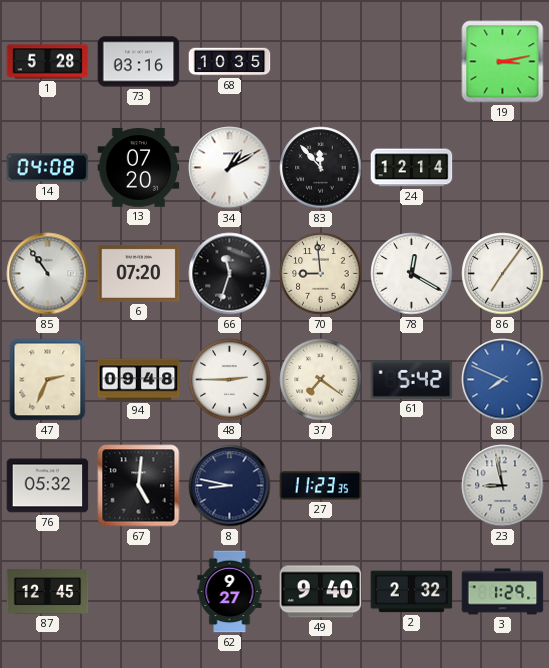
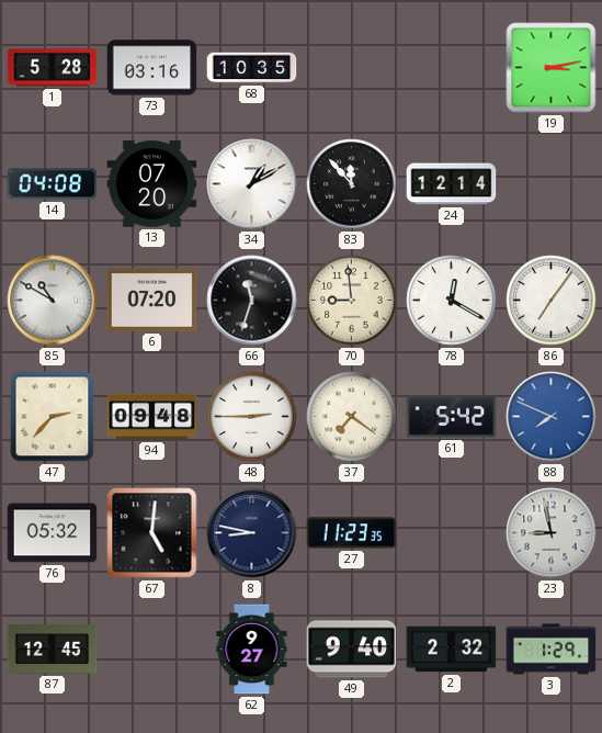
85: 10:54 -> 10:50 (53, 301)
47: 2:34 -> 2:37 (53, 417)
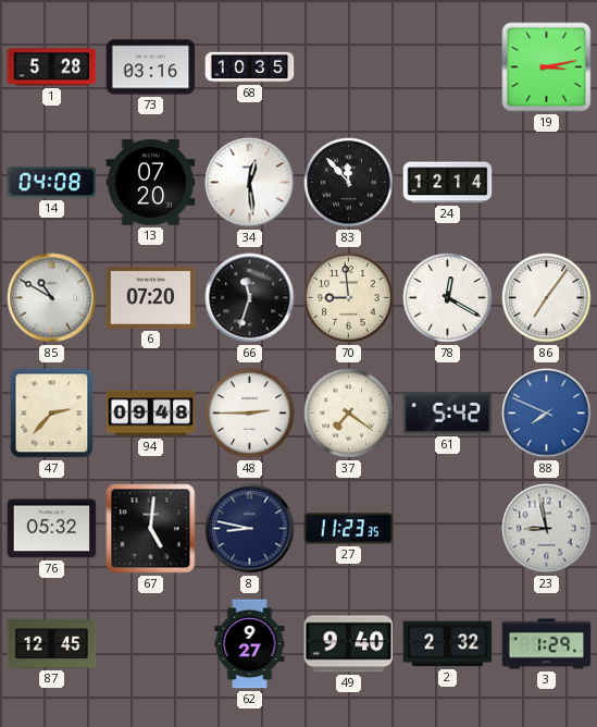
34: 1:10 -> 12:29 (250, 183)
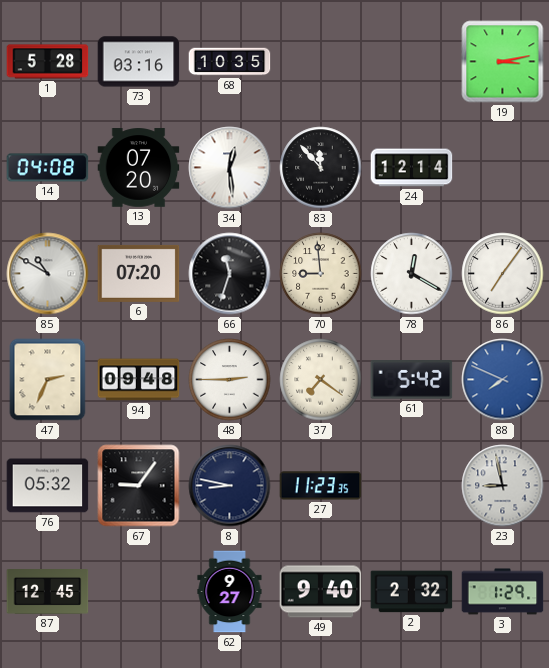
47: 2:37 -> 2:34 (48, 380)
67: 5:01 -> 9:06 (139, 486)
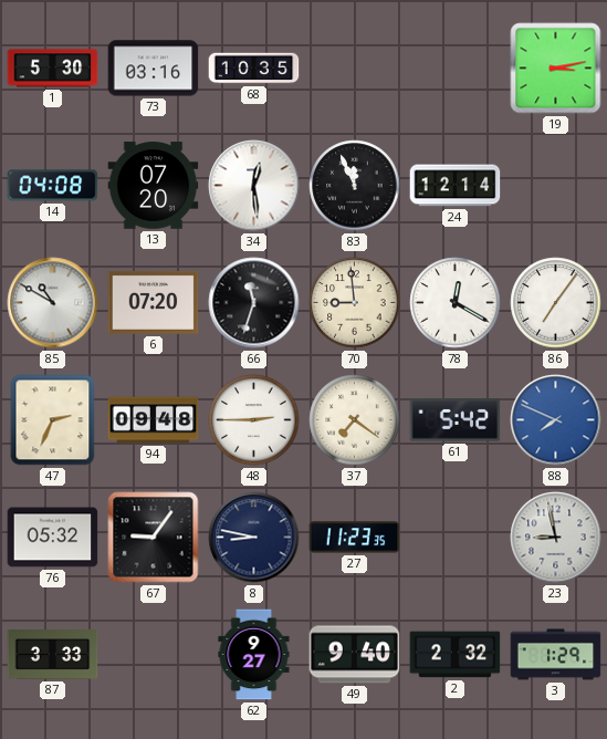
1: 5:28 -> 5:30 (53, 69)
83: 11:53 -> 11:56 (355, 186)
87: 12:45 -> 3:33 (53, 655)
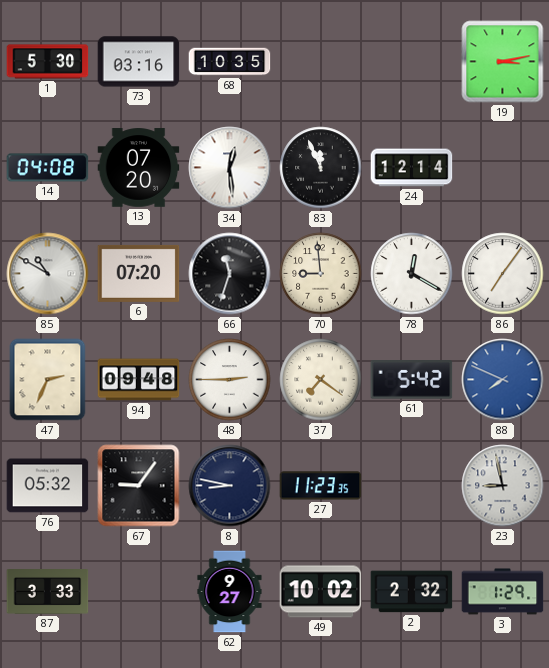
49: 9:40 -> 10:02 (321, 592)
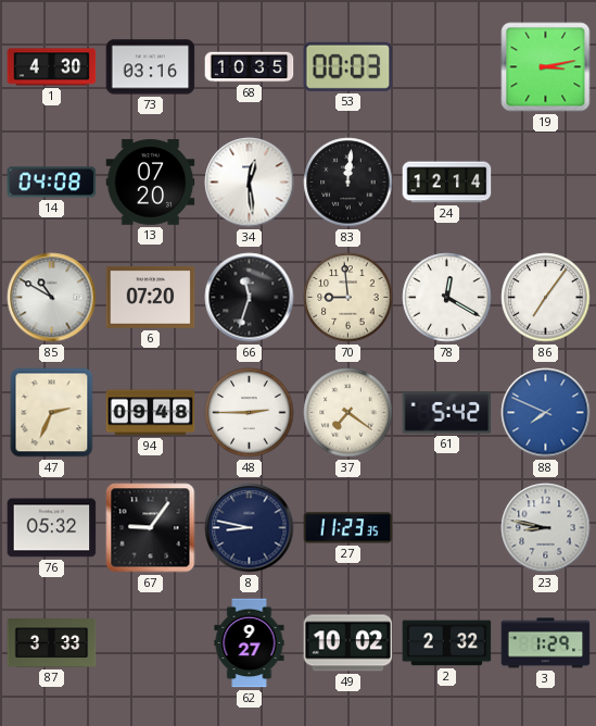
1: 5:30 -> 4:30 (52, 67)
53: none -> 00:03 (348, 66)
83: 11:56 -> 12:01 (348, 183)
23: 8:58 -> 8:47 (546, 528)
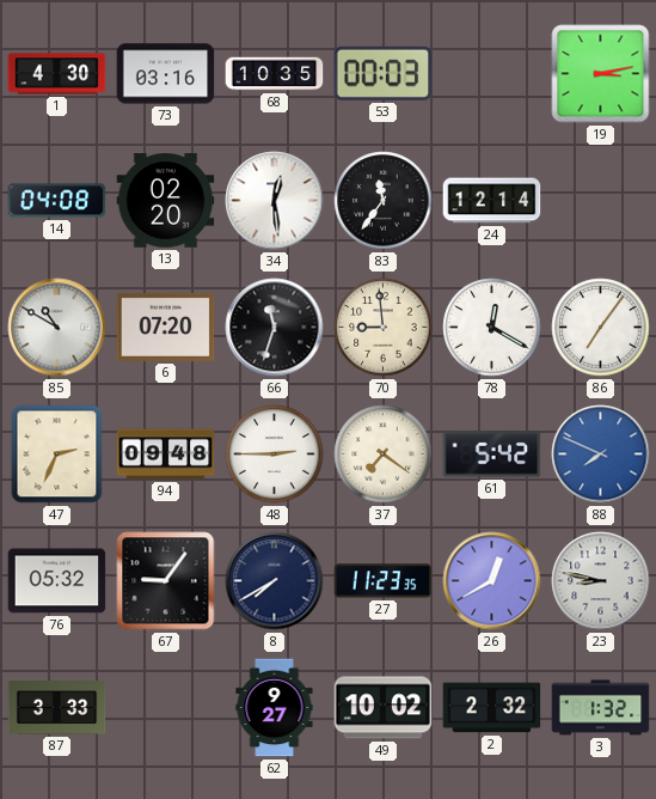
13: 07:20 -> 02:20 (166, 201)
83: 12:01 -> 11:36 (384, 201)
8: 8:47 -> 7:40 (275, 581)
26: none -> 12:40 (492, 581)
3: 1:29 -> 1:32 (601, 708)
